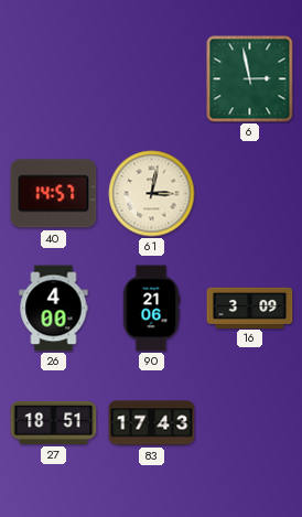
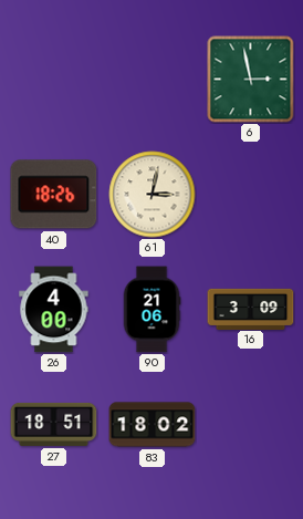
40: 14:57 -> 18:26 (54, 195)
83: 17:43 -> 18:02 (153, 425)
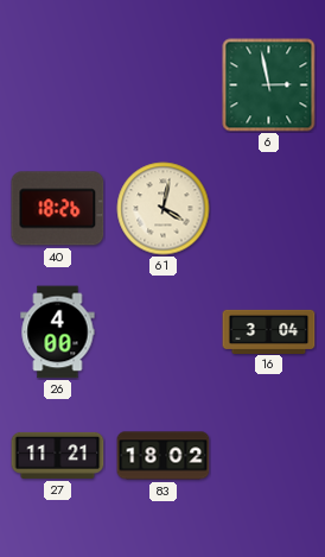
61: 3:02 -> 4:02 (164, 209)
90: 21:06 -> none (151, 310)
16: 3:09 -> 3:04 (269, 331)
27: 18:51 -> 11:21 (58, 455)
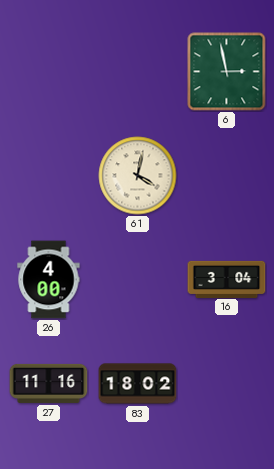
40: 18:26 -> none (58, 209)
27: 11:21 -> 11:16 (49, 383)
